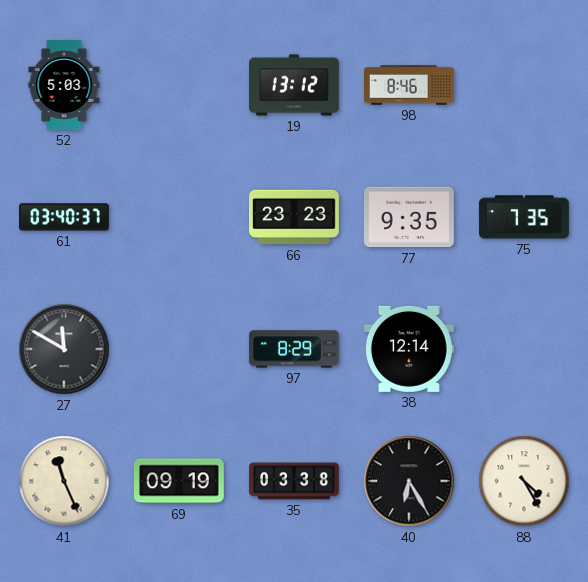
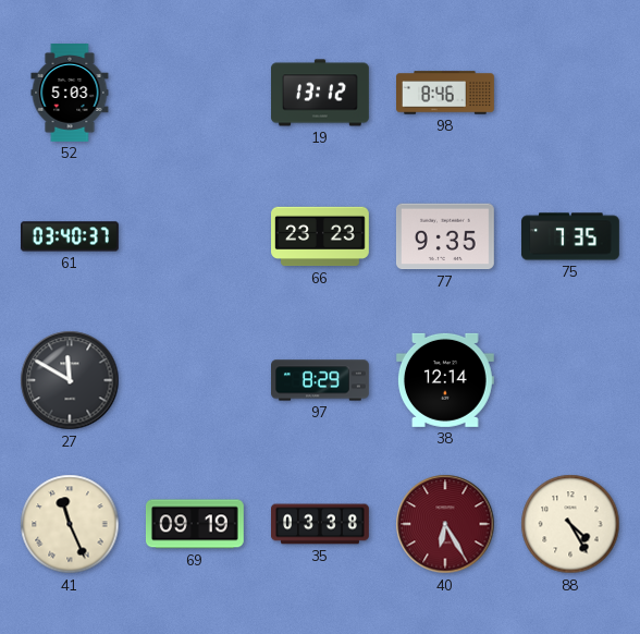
40 dial: black -> burgundy (445, 524)
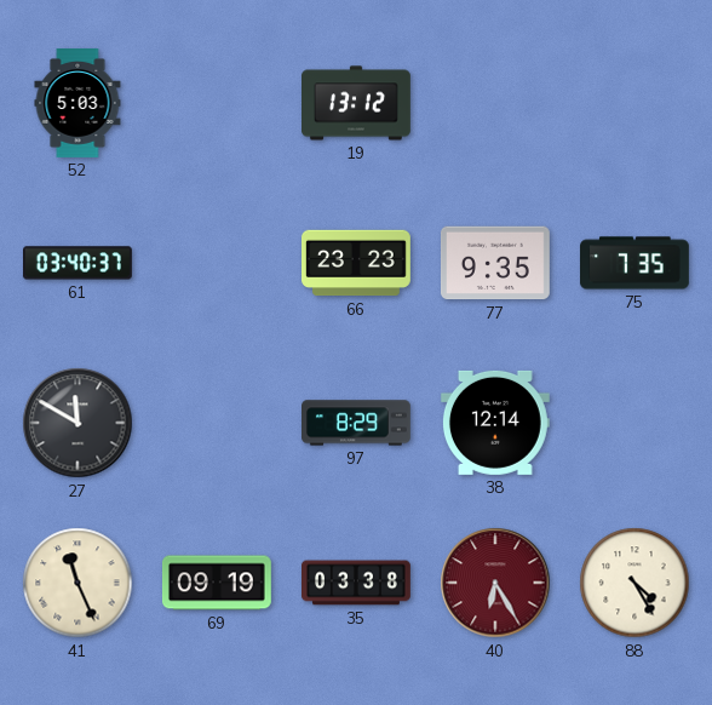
98: 8:46 -> none (446, 93)
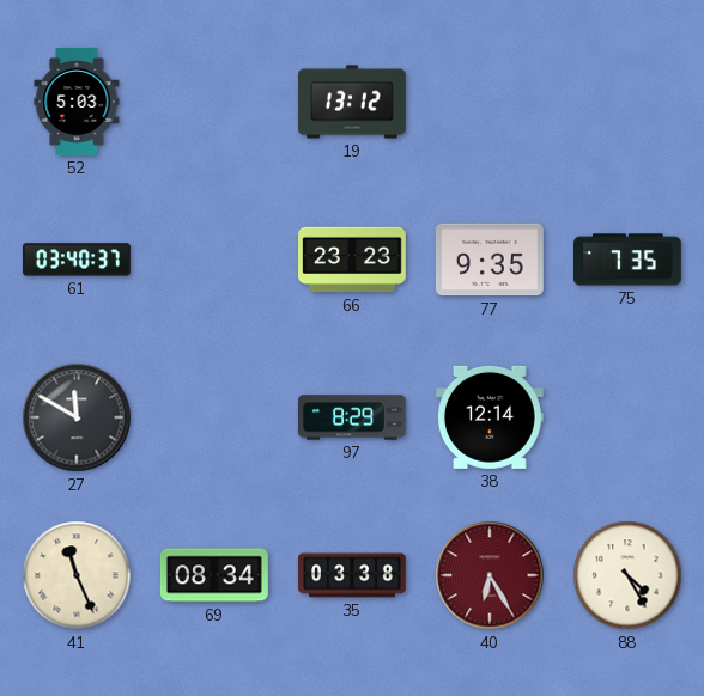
69: 09:19 -> 08:34 (214, 575)
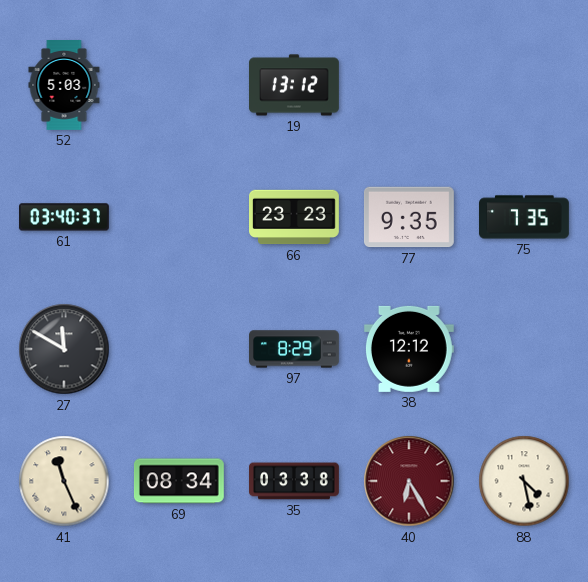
38: 12:14 -> 12:12 (409, 349)
88: 4:25 -> 4:28 (524, 481)
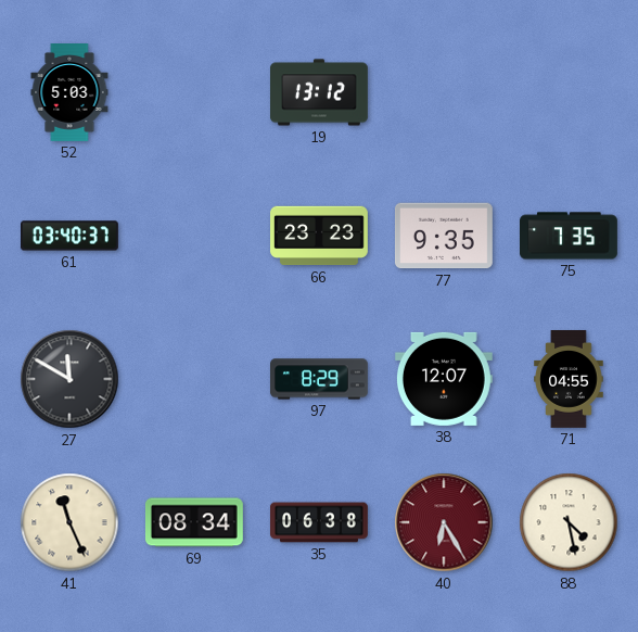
38: 12:12 -> 12:07 (444, 379)
71: none -> 04:55 (569, 380)
35: 03:38 -> 06:38 (320, 522)
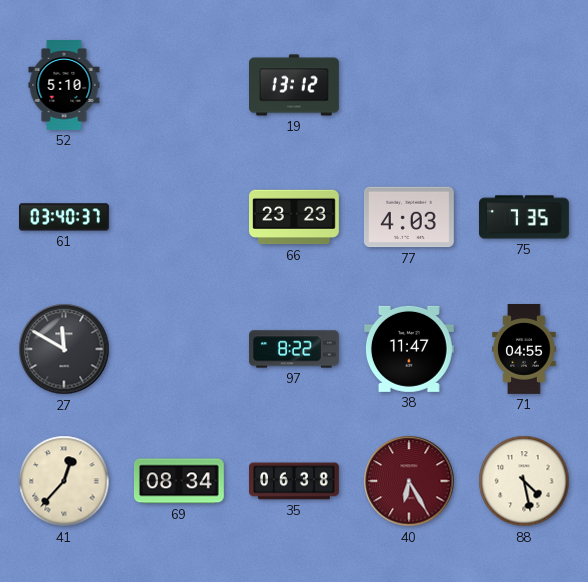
52: 5:03 -> 5:10 (64, 86)
77: 9:35 -> 4:03 (409, 217)
97: 8:29 -> 8:22 (295, 349)
38: 12:07 -> 11:47 (409, 349)
41: 11:26 -> 12:37 (64, 481)
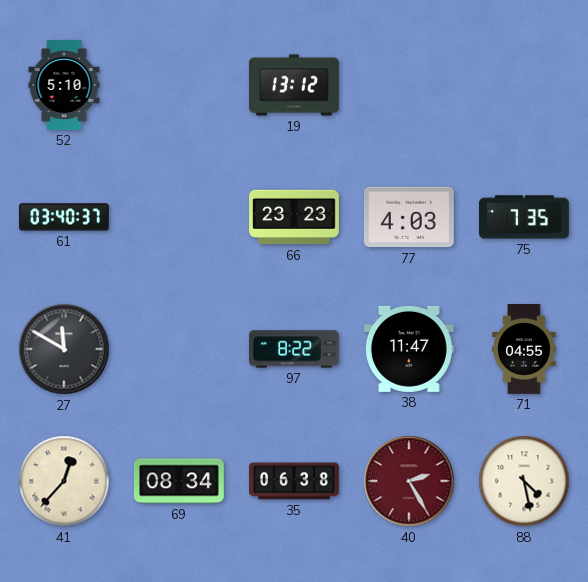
40: 6:25 -> 2:25 (409, 481)
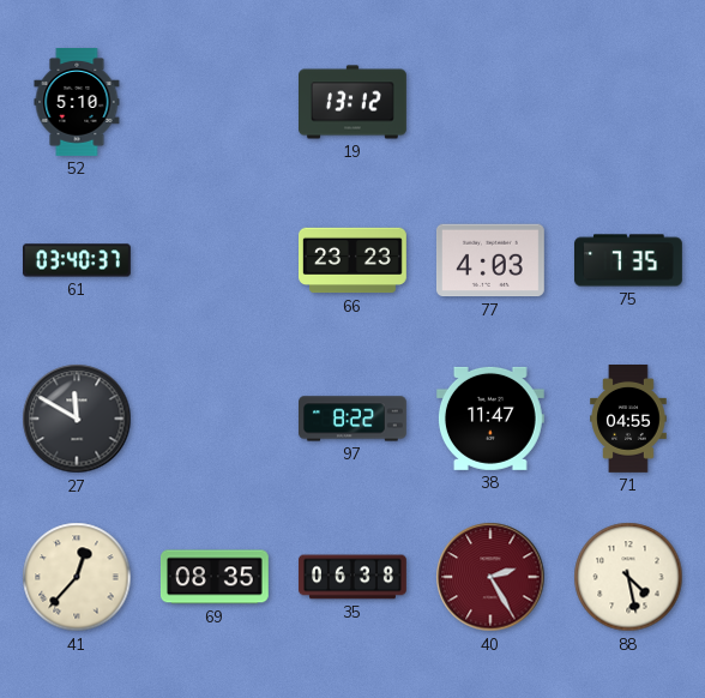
69: 08:34 -> 08:35 (215, 577)
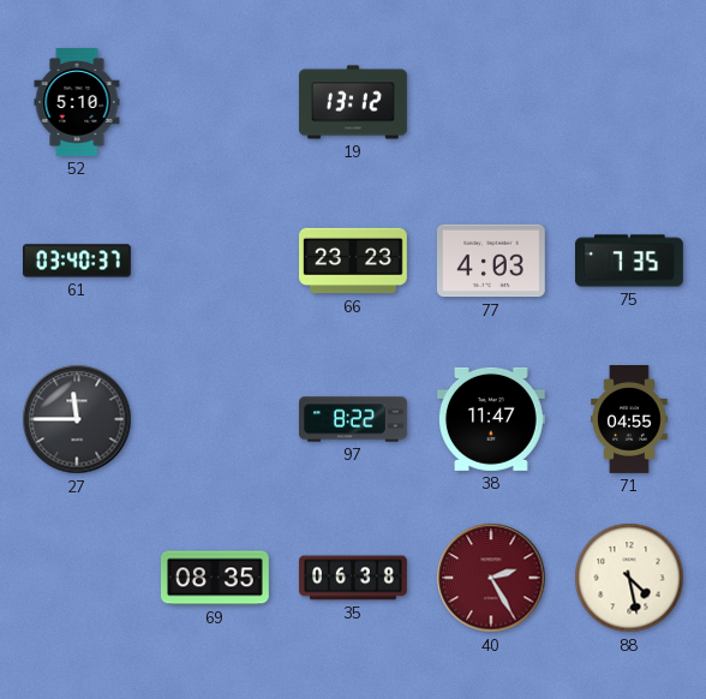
27: 11:50 -> 11:45 (77, 419)
41: 12:37 -> none (77, 577)
